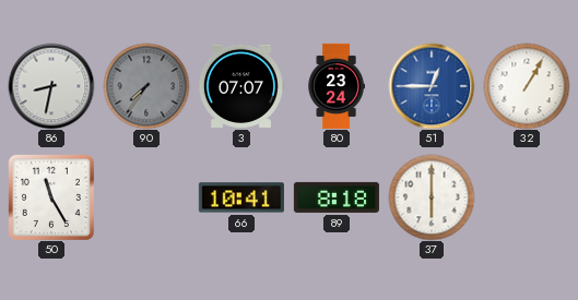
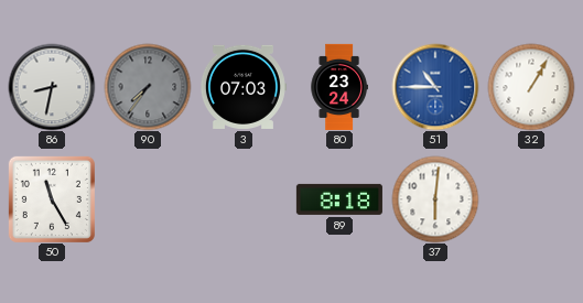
3: 07:07 -> 07:03 (244, 87)
51: 12:45 -> 10:45 (435, 87)
66: 10:41 -> none (241, 197)
37: 6:00 -> 6:01 (435, 199)
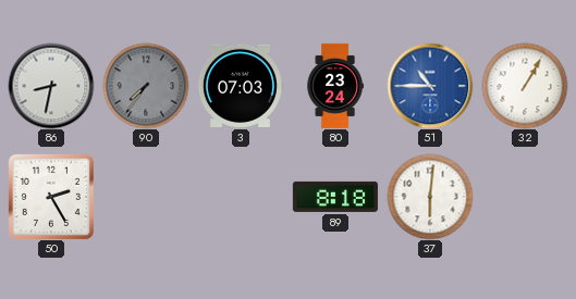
50: 11:25 -> 2:25 (51, 197)
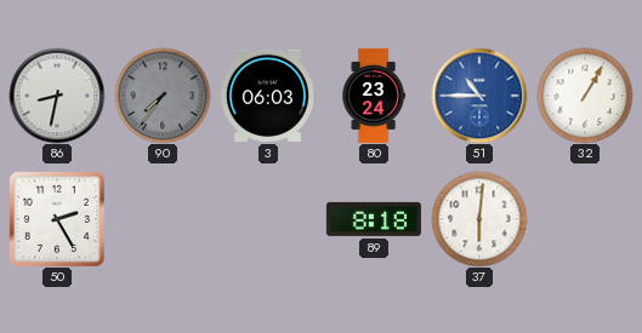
3: 07:03 -> 06:03 (268, 96)
